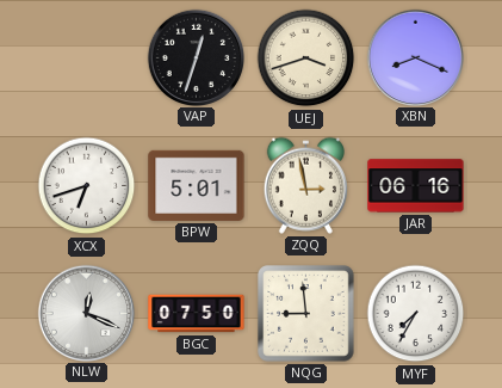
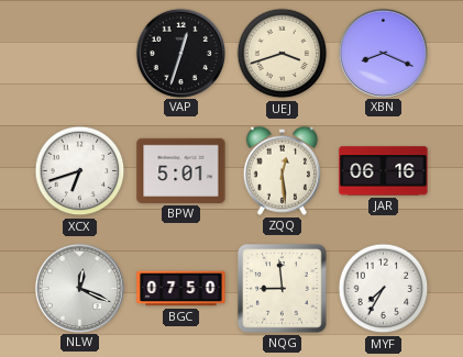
ZQQ: 2:58 -> 12:29 (282, 170)
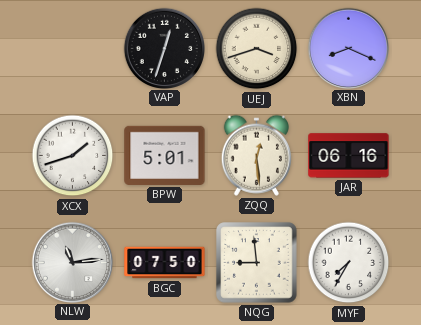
XCX: 6:42 -> 1:42 (73, 156)
NLW: 12:19 -> 11:14 (72, 262)
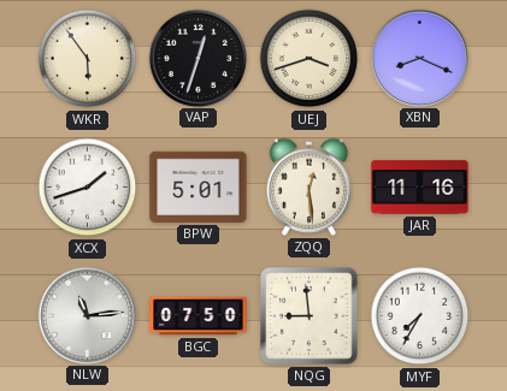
WKR: none -> 5:54 (88, 59)
JAR: 06:16 -> 11:16 (420, 188)
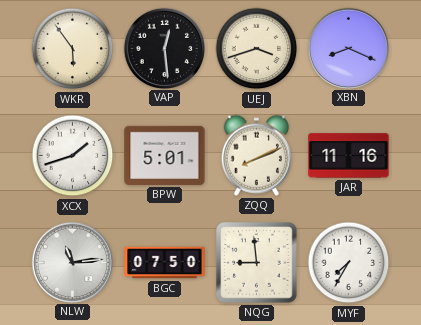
VAP: 12:33 -> 12:29 (164, 48)
ZQQ: 12:29 -> 8:11 (256, 155)
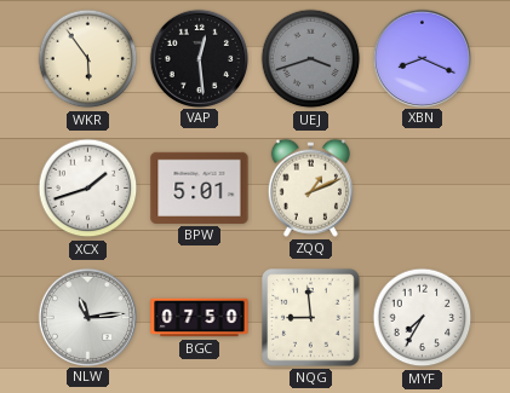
UEJ dial: cream -> grey (311, 59)
ZQQ: 8:11 -> 1:11 (310, 187)
JAR: 11:16 -> none (349, 156)
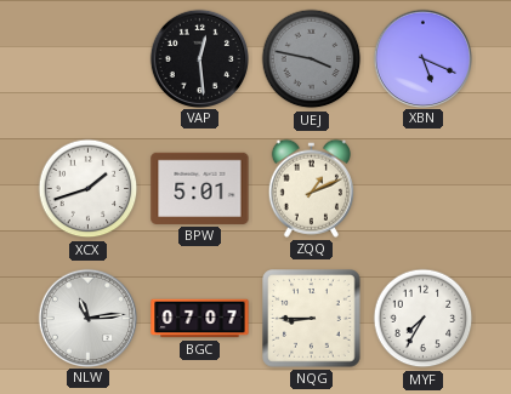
WKR: 5:54 -> none (88, 59)
UEJ: 3:42 -> 3:47 (312, 59)
XBN: 8:19 -> 5:19 (422, 58)
BGC: 07:50 -> 07:07 (200, 319)
NQG: 8:59 -> 8:45 (312, 319)
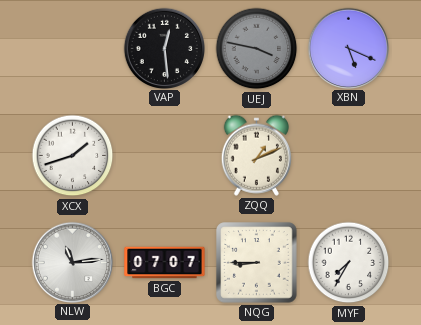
BPW: 5:01 -> none (200, 188)
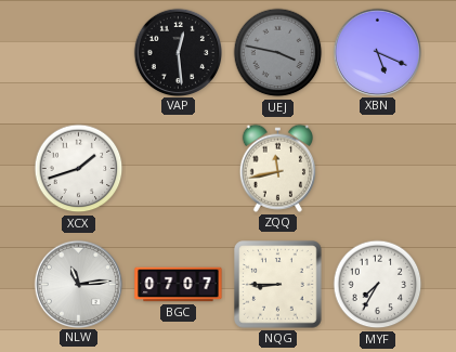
ZQQ: 1:11 -> 11:43 (277, 168)
